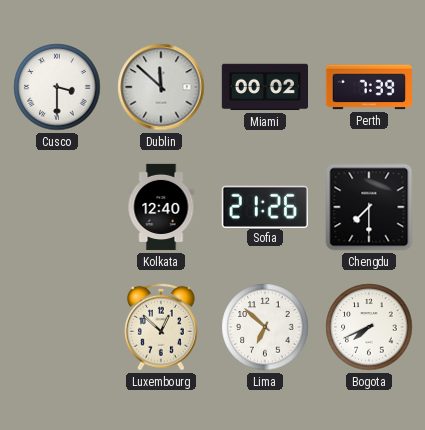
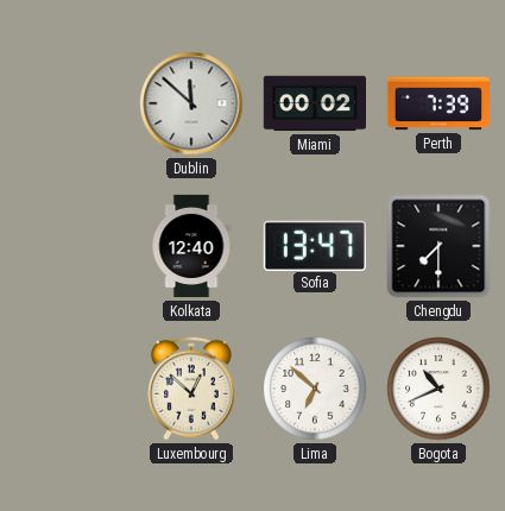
Cusco: 3:30 -> none (57, 87)
Sofia: 21:26 -> 13:47 (315, 245)
Bogota: 7:41 -> 10:41 (438, 389)
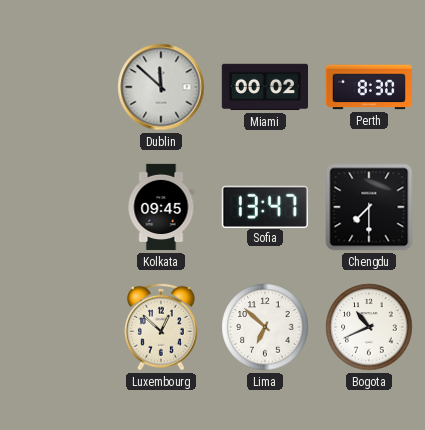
Perth: 7:39 -> 8:30 (368, 87)
Kolkata: 12:40 -> 09:45 (161, 207)
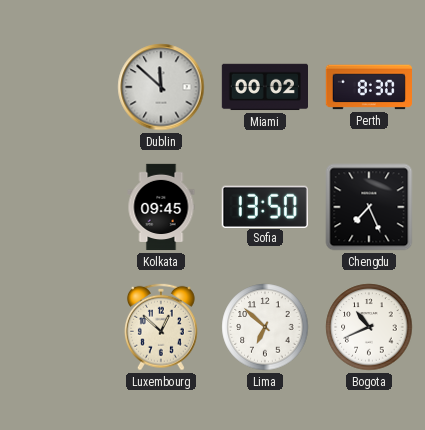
Sofia: 13:47 -> 13:50 (265, 206)
Chengdu: 7:30 -> 7:26 (369, 207)
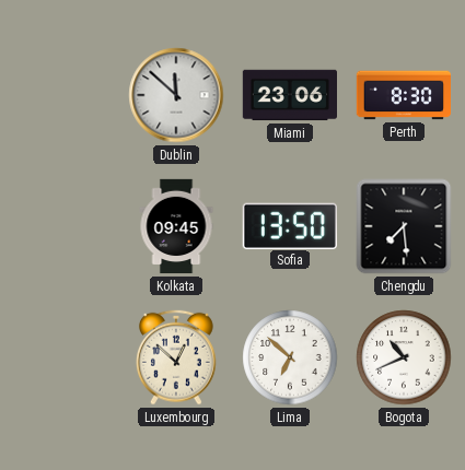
Miami: 00:02 -> 23:06 (289, 95)
Chengdu: 7:26 -> 7:29 (404, 226)
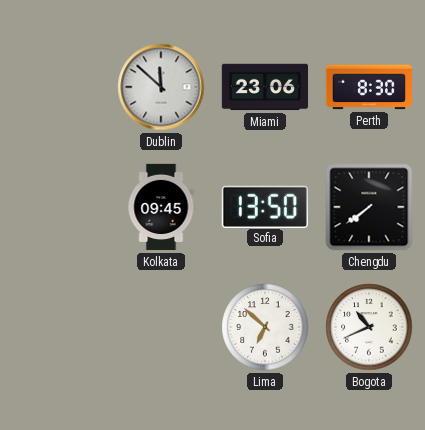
Chengdu: 7:29 -> 7:39 (369, 207)
Luxembourg: 12:52 -> none (176, 357)
